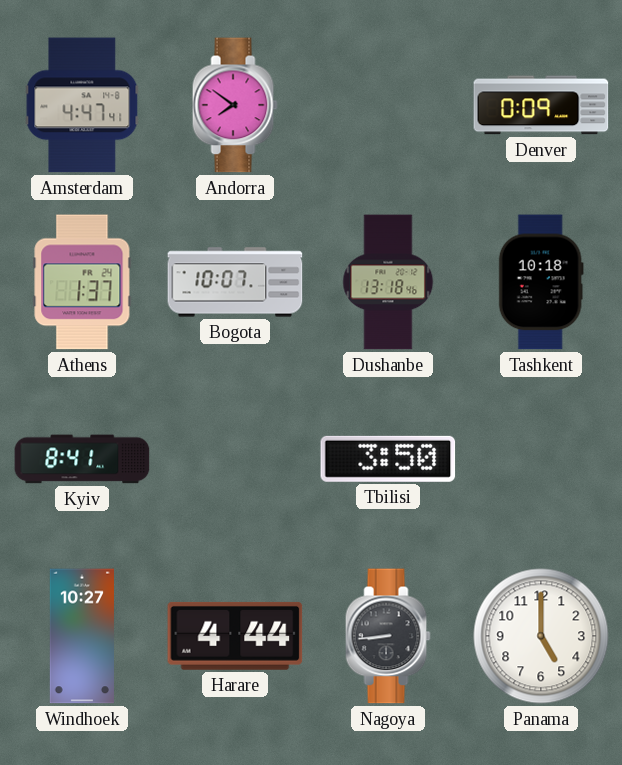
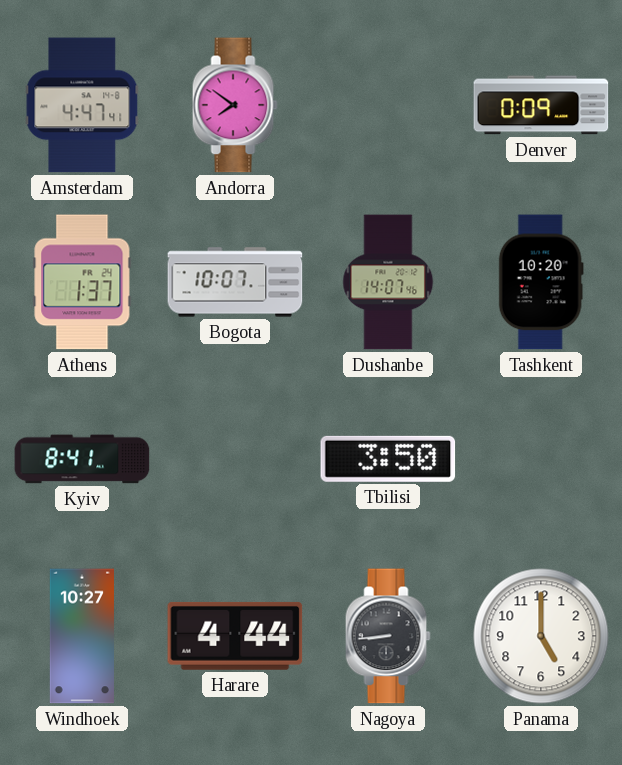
Dushanbe: 13:18 -> 14:07 (388, 282)
Tashkent: 10:18 -> 10:20 (541, 282)
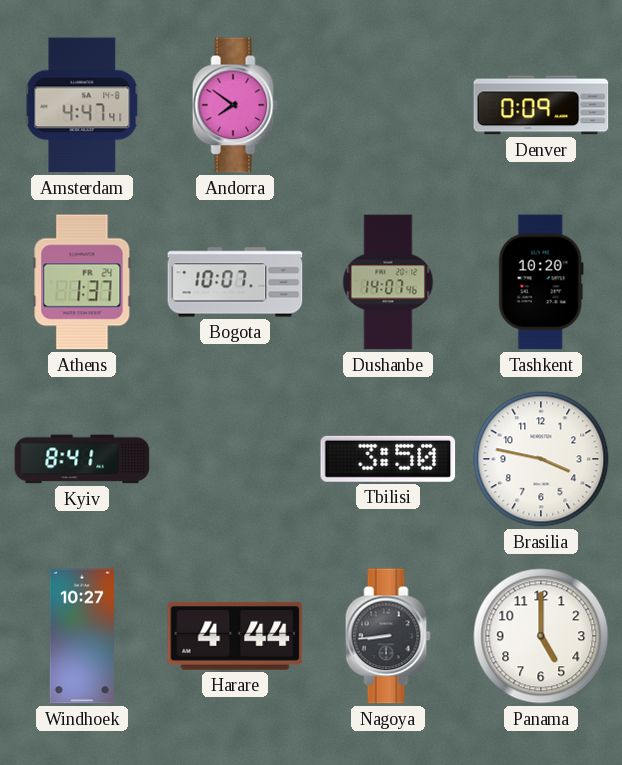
Brasilia: none -> 3:47 (541, 459)
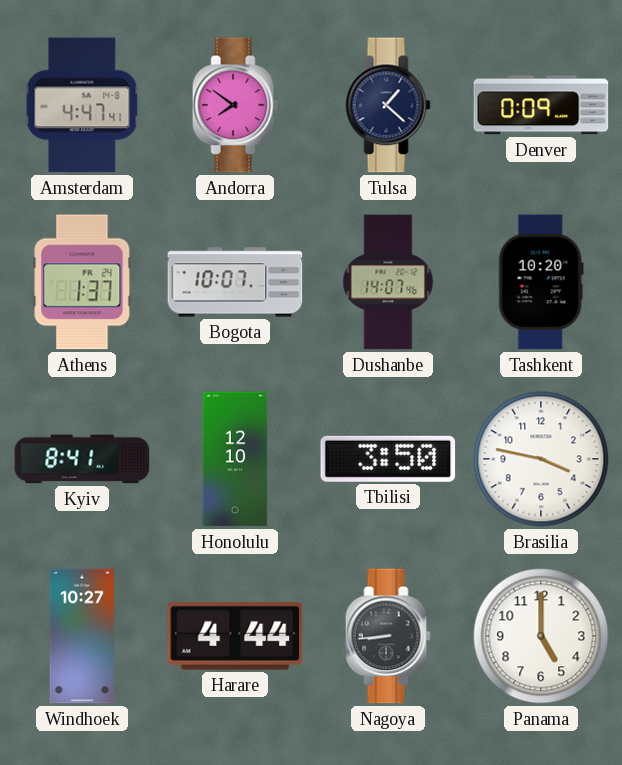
Tulsa: none -> 1:22 (388, 105)
Honolulu: none -> 12:10 (235, 459)
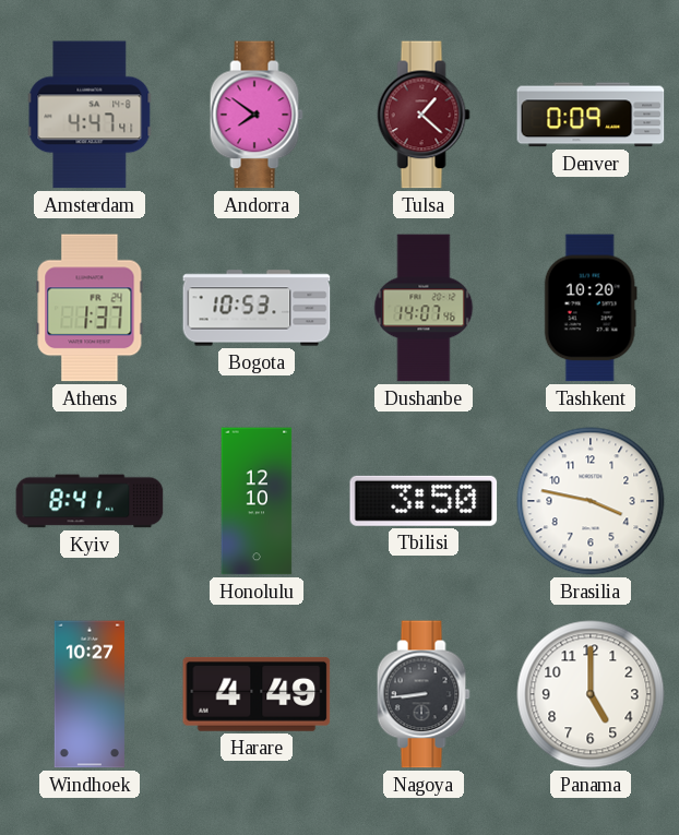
Tulsa dial: navy -> burgundy (424, 115)
Bogota: 10:07 -> 10:53 (257, 308)
Harare: 4:44 -> 4:49 (257, 694)
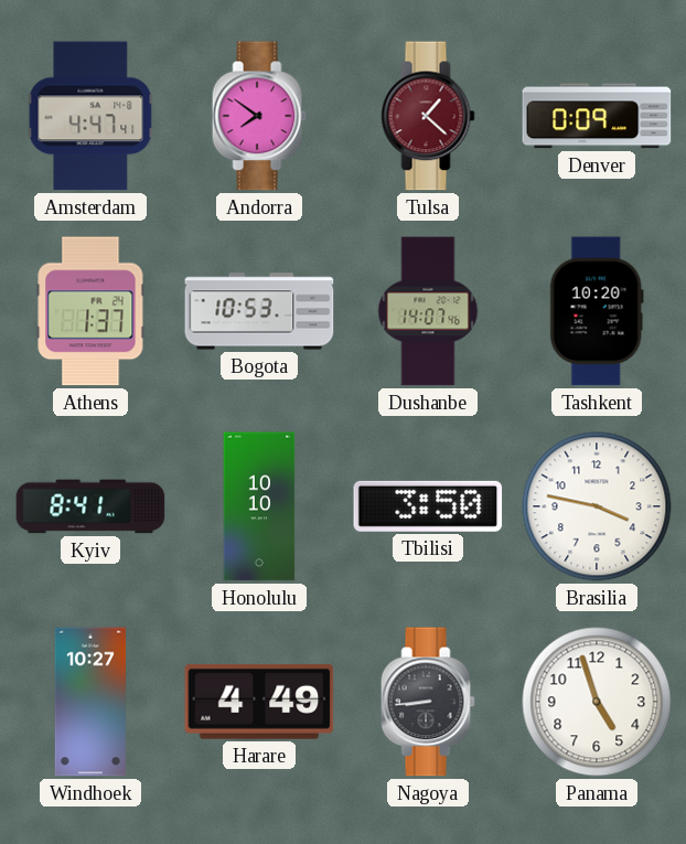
Honolulu: 12:10 -> 10:10 (259, 506)
Panama: 5:00 -> 4:57 (597, 702)
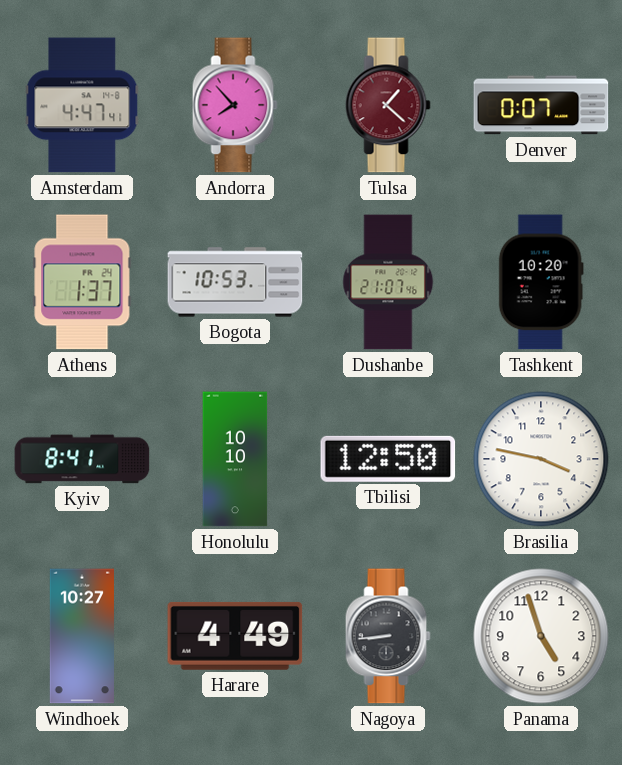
Andorra: 7:51 -> 7:53 (235, 105)
Denver: 0:09 -> 0:07 (541, 105)
Dushanbe: 14:07 -> 21:07 (388, 282)
Tbilisi: 3:50 -> 12:50 (388, 459)
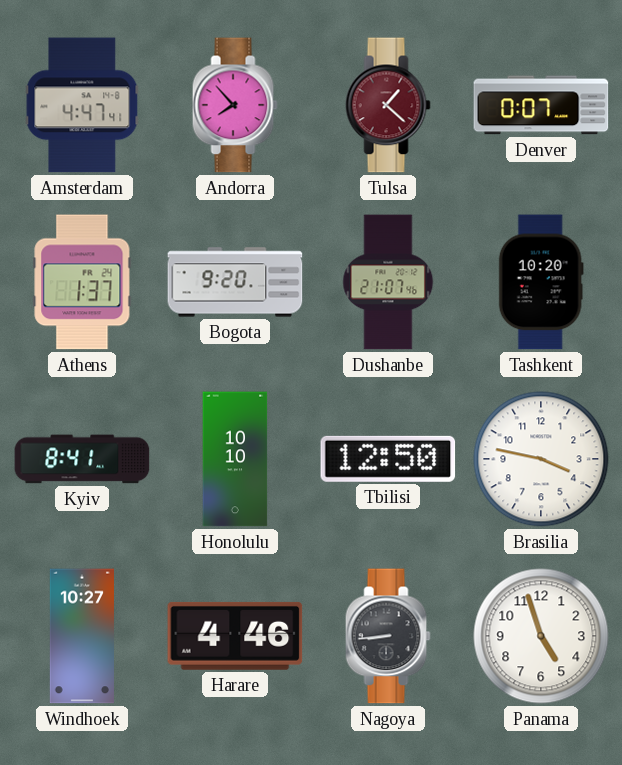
Bogota: 10:53 -> 9:20 (235, 282)
Harare: 4:49 -> 4:46 (235, 636)
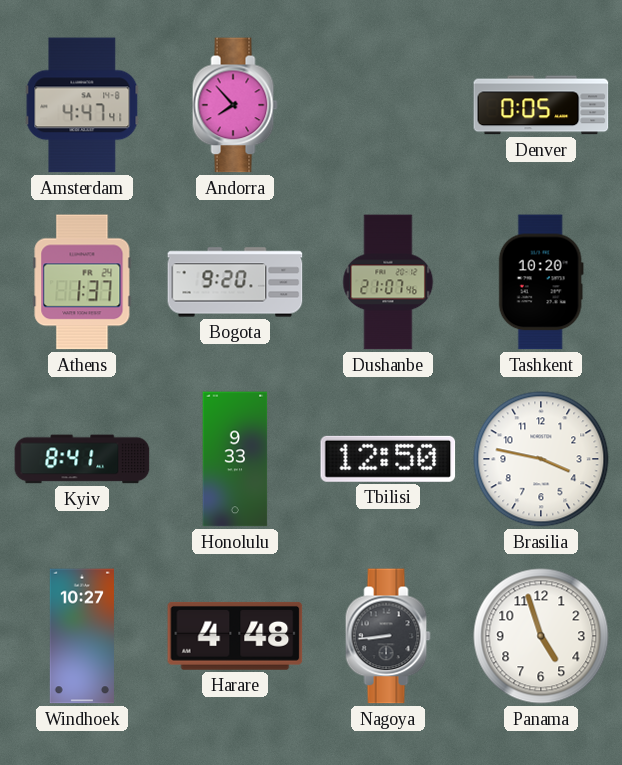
Tulsa: 1:22 -> none (388, 105)
Denver: 0:07 -> 0:05 (541, 105)
Honolulu: 10:10 -> 9:33 (235, 459)
Harare: 4:46 -> 4:48 (235, 636)
